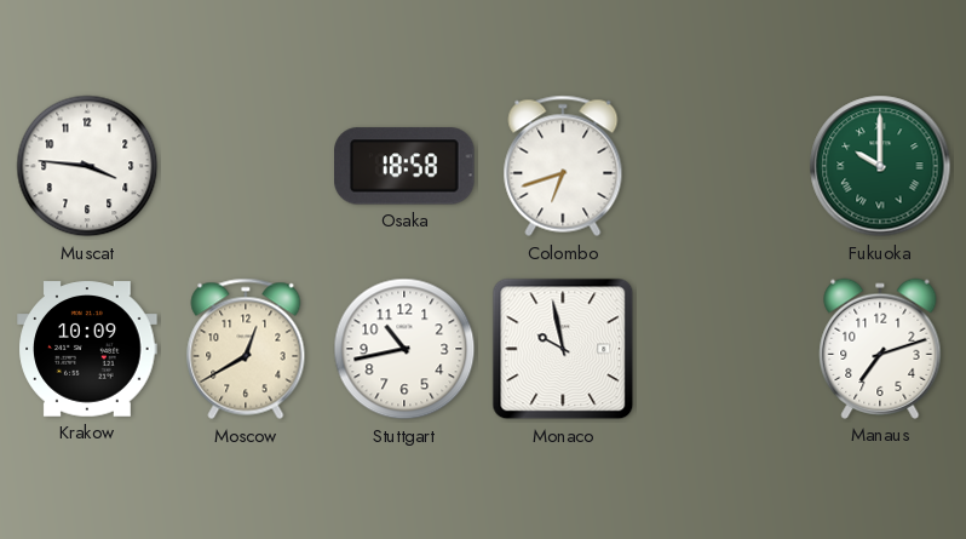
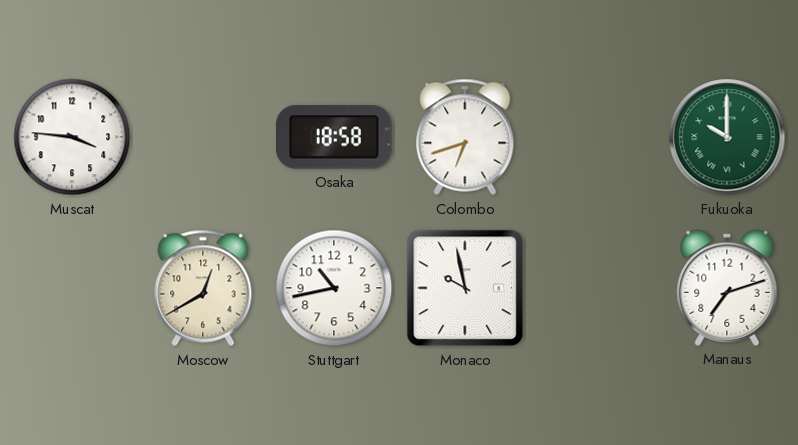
Krakow: 10:09 -> none (87, 349)
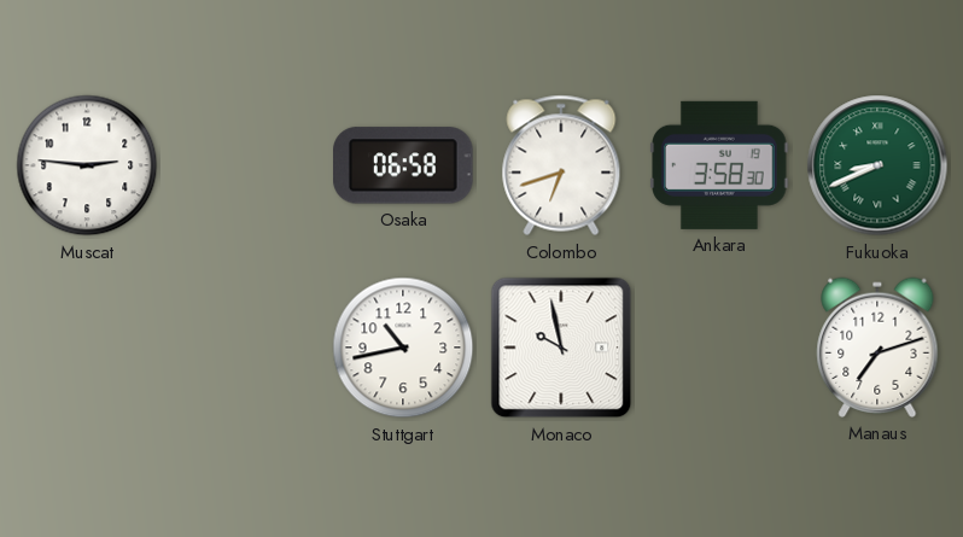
Muscat: 3:46 -> 2:46 (87, 165)
Osaka: 18:58 -> 06:58 (404, 165)
Ankara: none -> 3:58 (719, 165)
Fukuoka: 10:00 -> 8:41 (877, 165)
Moscow: 12:40 -> none (203, 288)
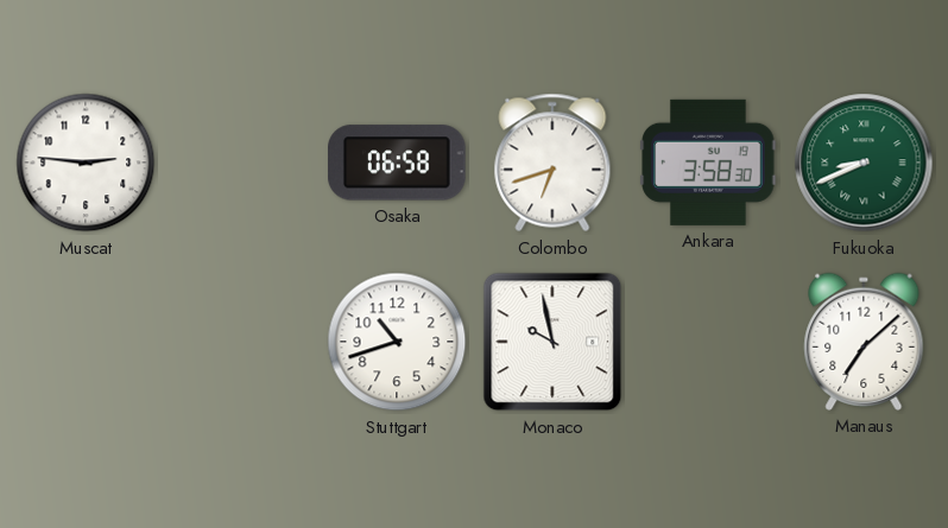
Stuttgart: 10:43 -> 10:42 (397, 342)
Manaus: 7:12 -> 7:08 (864, 342)
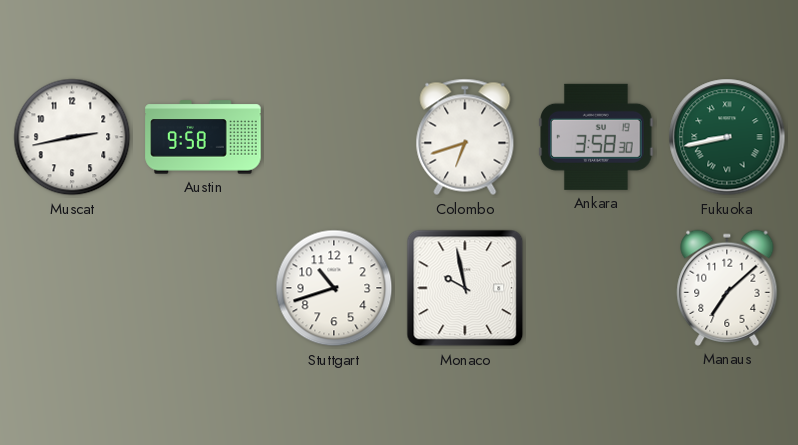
Muscat: 2:46 -> 2:43 (72, 137)
Austin: none -> 9:58 (203, 137)
Osaka: 06:58 -> none (398, 163)
Fukuoka: 8:41 -> 8:43 (727, 137)
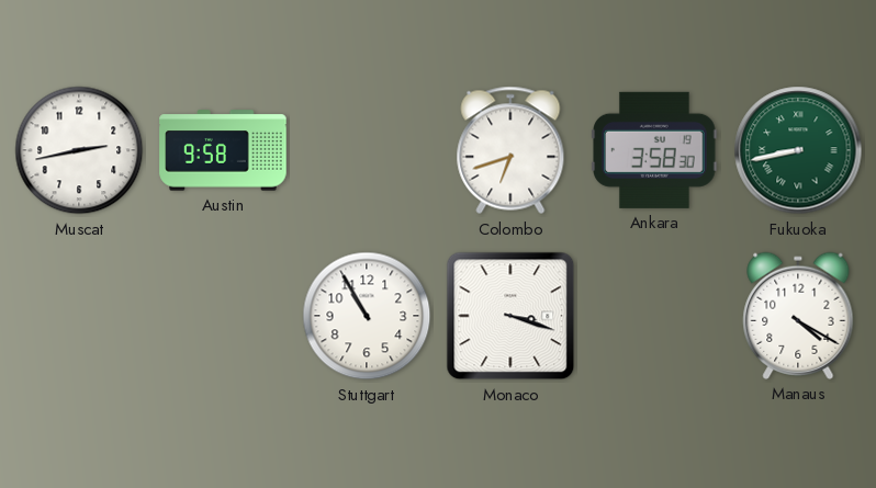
Stuttgart: 10:42 -> 10:55 (367, 316)
Monaco: 9:58 -> 3:18 (510, 316)
Manaus: 7:08 -> 4:20 (798, 316)
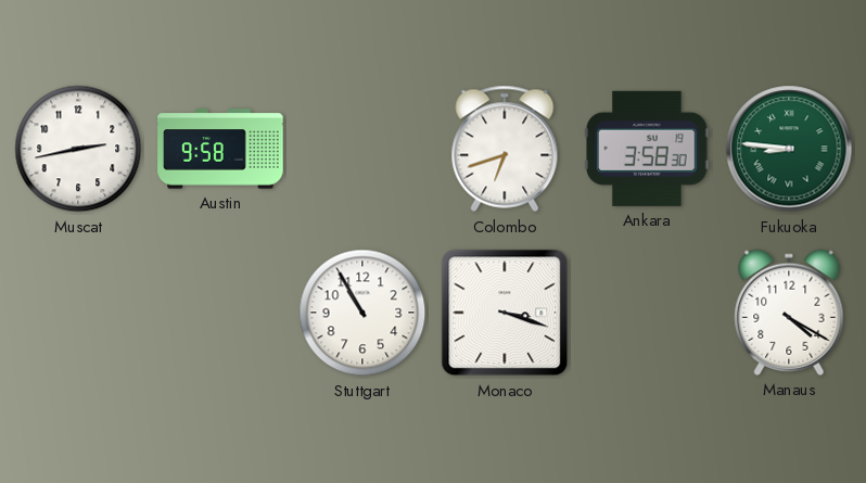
Fukuoka: 8:43 -> 8:46 (789, 149)
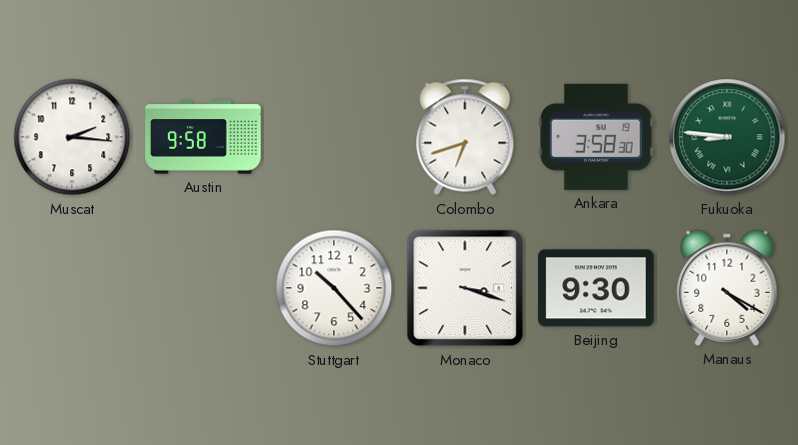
Muscat: 2:43 -> 2:16 (72, 137)
Stuttgart: 10:55 -> 10:23 (334, 288)
Beijing: none -> 9:30 (596, 288)
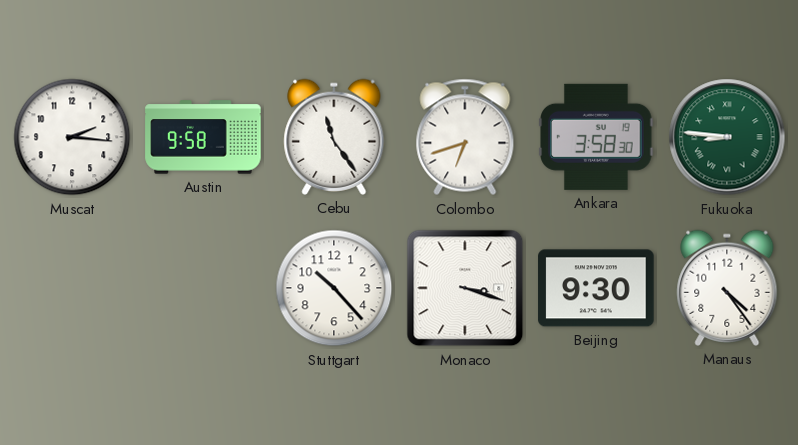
Cebu: none -> 11:24 (334, 137)
Manaus: 4:20 -> 4:24 (727, 288)
